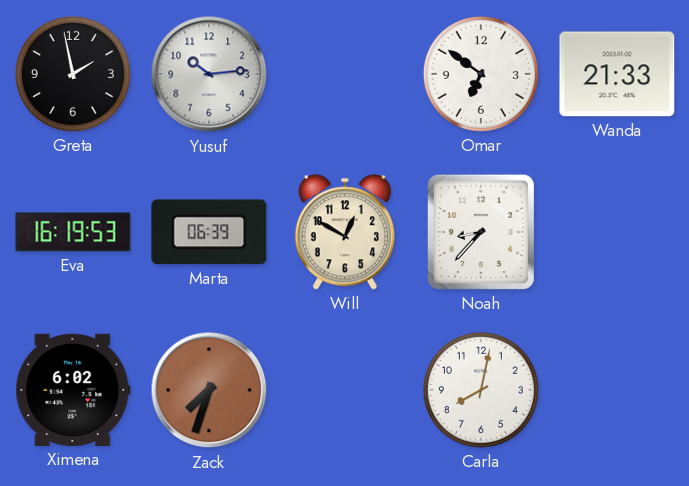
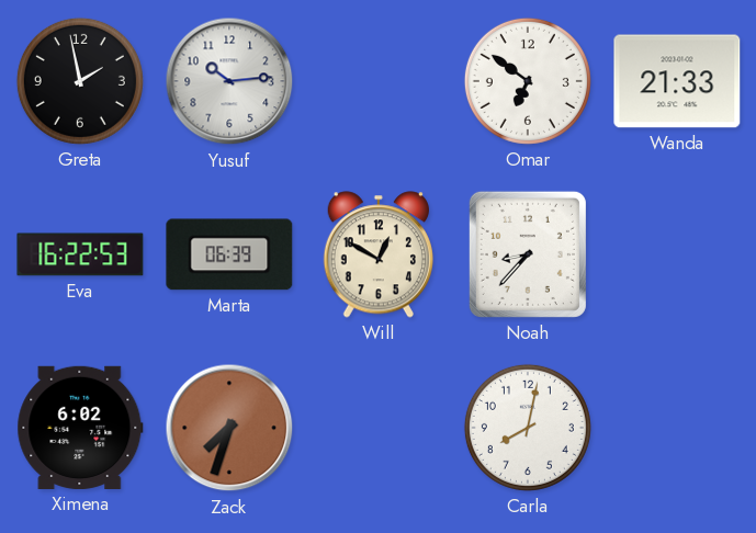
Eva: 16:19 -> 16:22 (80, 254)
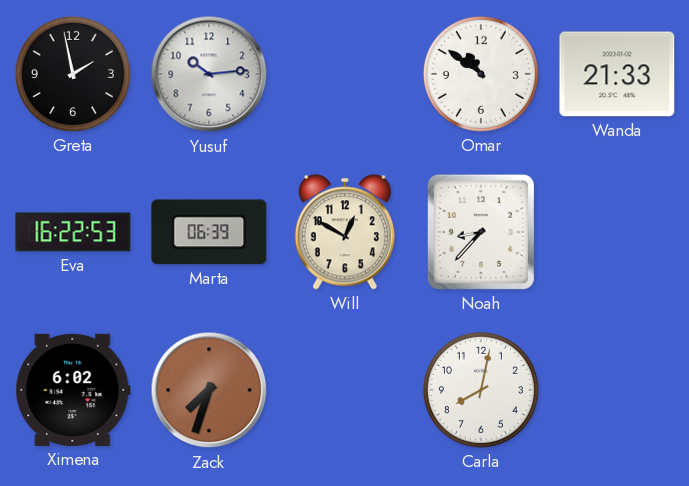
Omar: 6:51 -> 10:51 (481, 74)
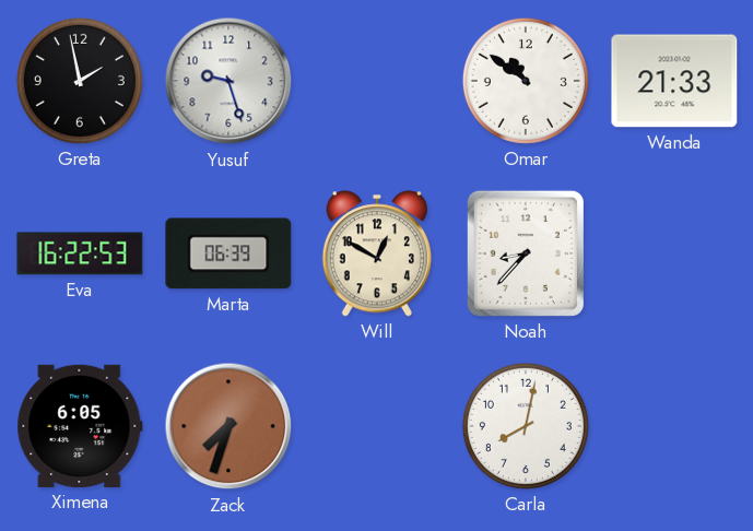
Yusuf: 10:14 -> 9:27 (228, 81)
Ximena: 6:02 -> 6:05 (80, 426)
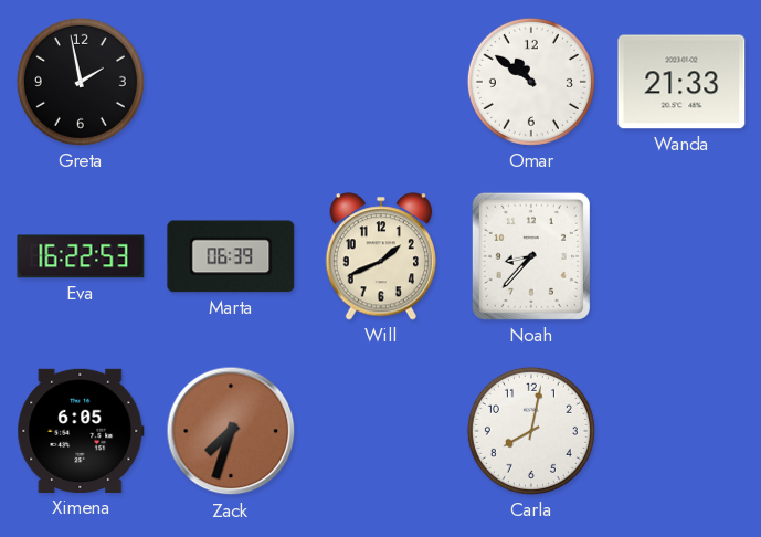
Yusuf: 9:27 -> none (228, 81)
Will: 12:50 -> 1:41 (381, 256)
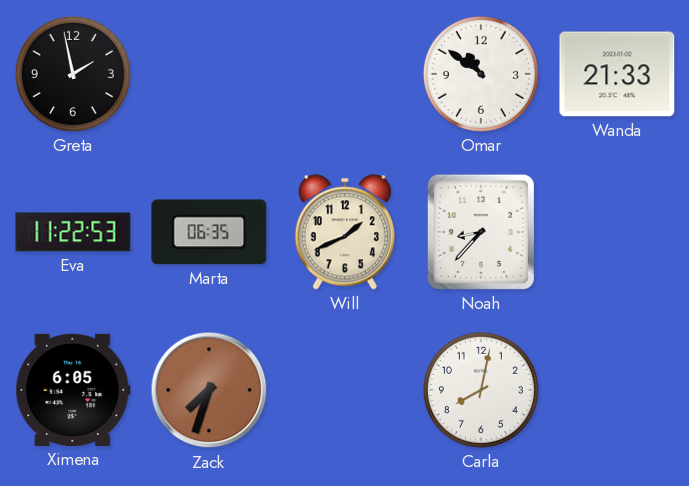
Eva: 16:22 -> 11:22 (73, 232)
Marta: 06:39 -> 06:35 (209, 232)
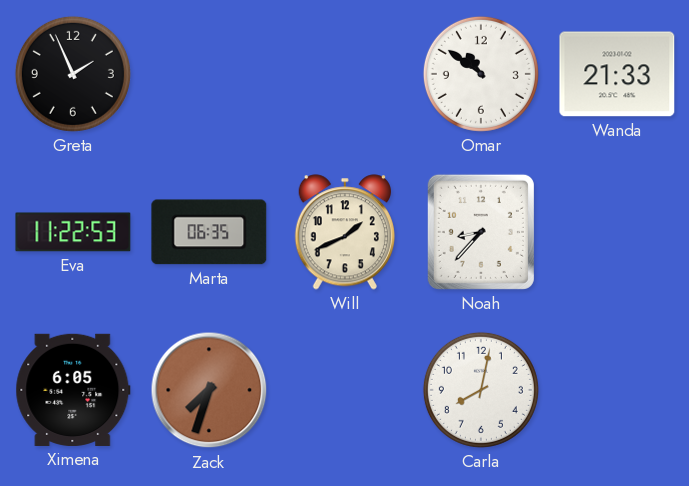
Greta: 1:58 -> 1:56 (73, 74)
